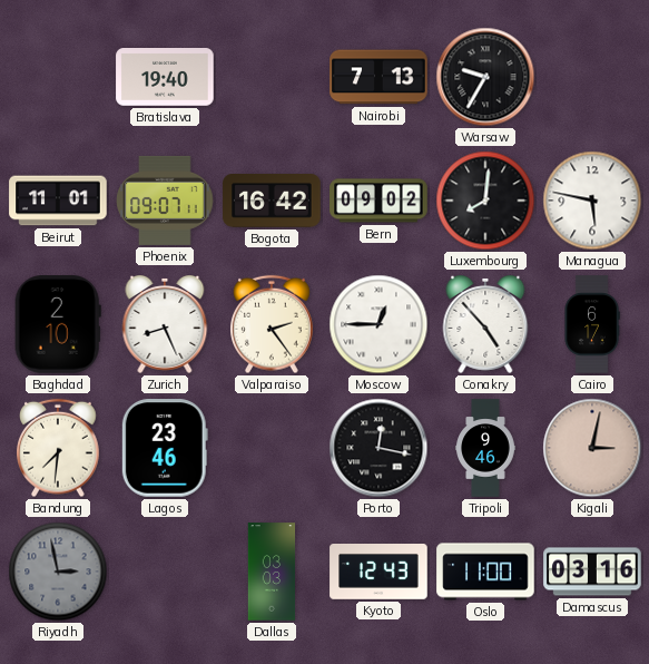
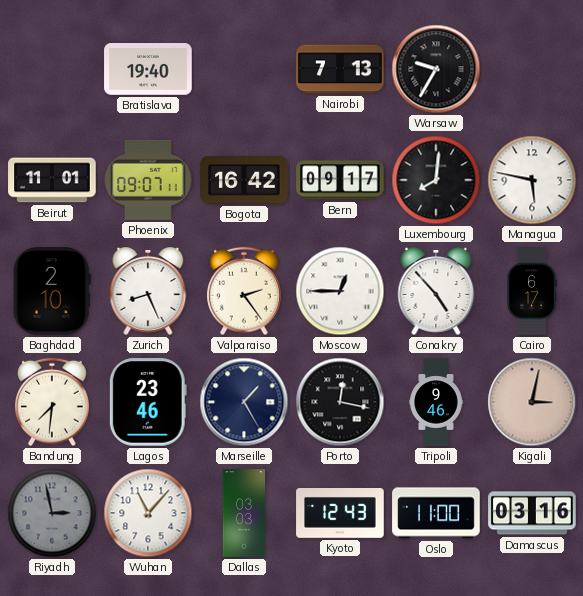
Bern: 09:02 -> 09:17 (340, 180)
Marseille: none -> 1:25 (244, 402)
Wuhan: none -> 11:07 (148, 513)
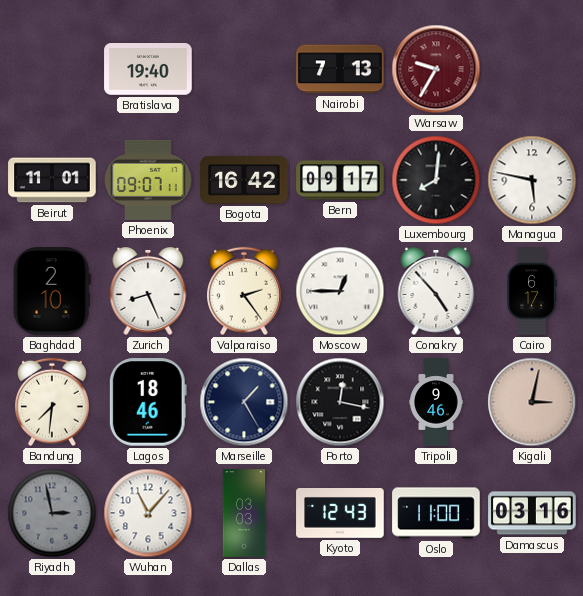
Warsaw dial: black -> burgundy (436, 69)
Lagos: 23:46 -> 18:46 (148, 402)
